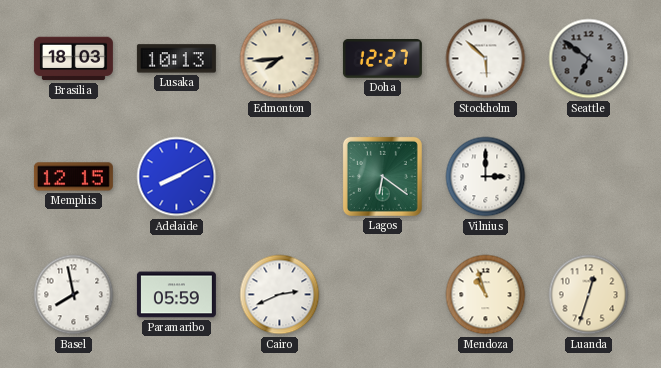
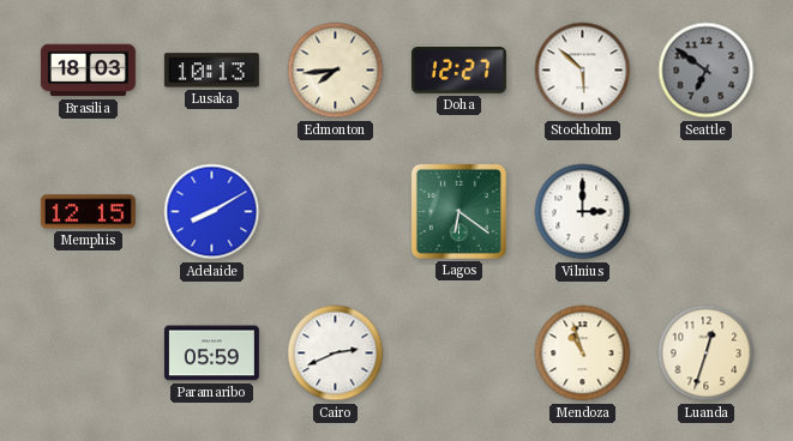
Basel: 7:58 -> none (74, 295)
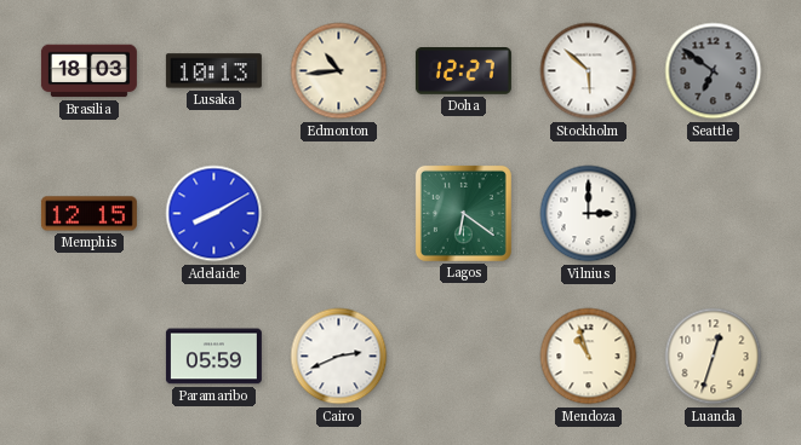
Edmonton: 7:44 -> 10:44 (339, 71)
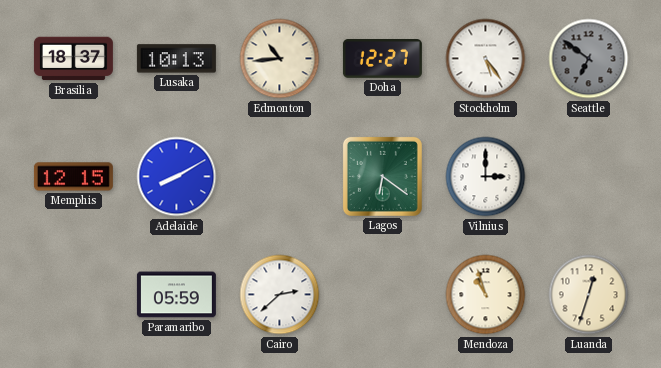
Brasilia: 18:03 -> 18:37 (73, 59)
Stockholm: 5:52 -> 5:24 (486, 59)
Cairo: 2:41 -> 2:38 (280, 295)
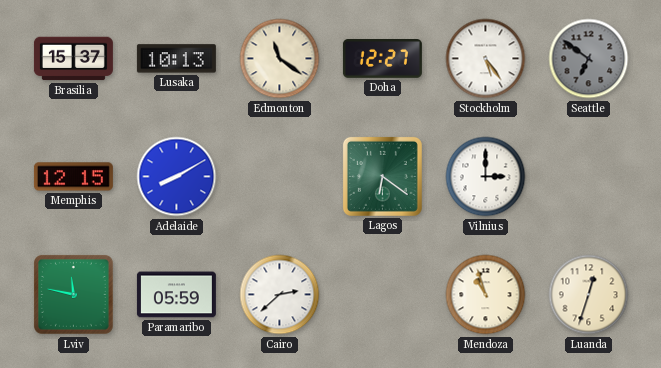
Brasilia: 18:37 -> 15:37 (73, 59)
Edmonton: 10:44 -> 11:21 (280, 59)
Lviv: none -> 11:47 (74, 295)
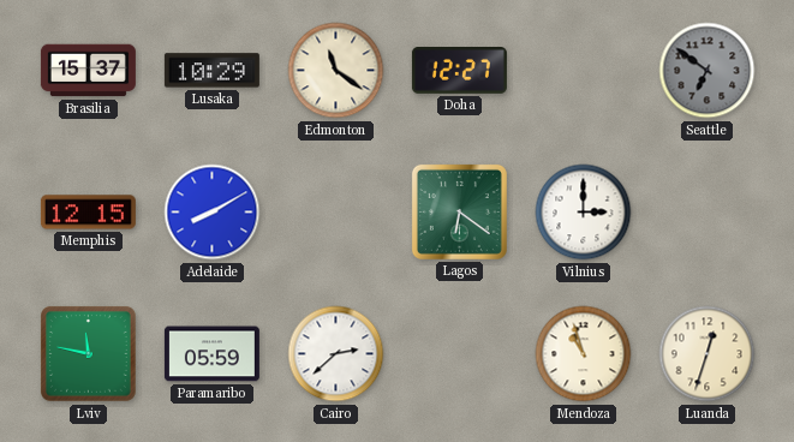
Lusaka: 10:13 -> 10:29 (211, 71)
Stockholm: 5:24 -> none (486, 59)
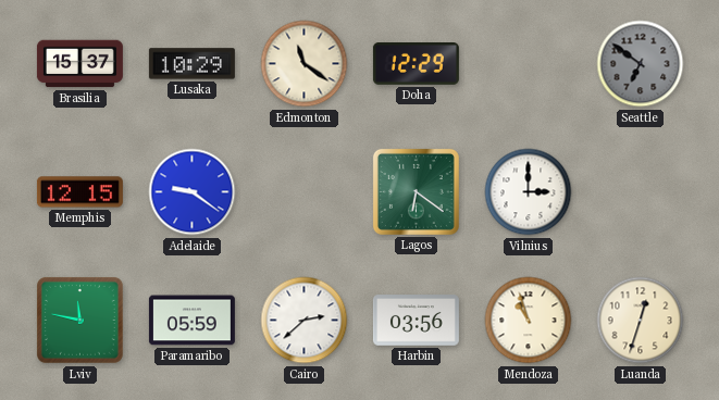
Doha: 12:27 -> 12:29 (416, 64)
Adelaide: 8:10 -> 9:21 (193, 192)
Harbin: none -> 03:56 (416, 321)
